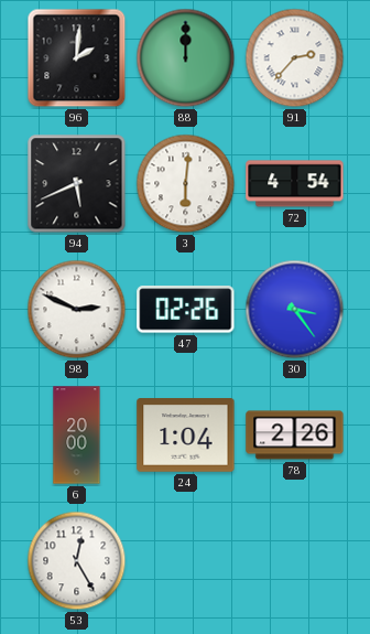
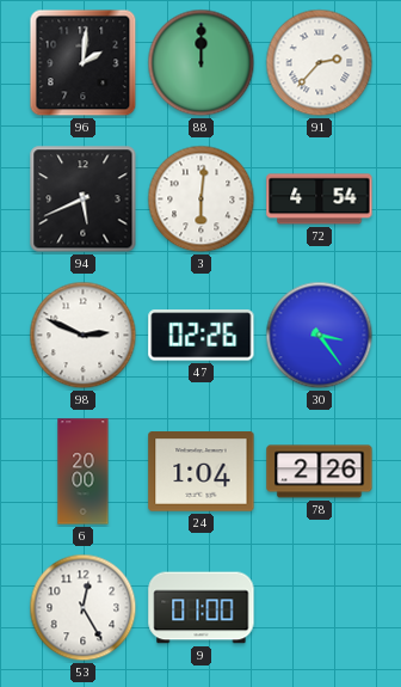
9: none -> 01:00 (202, 608)
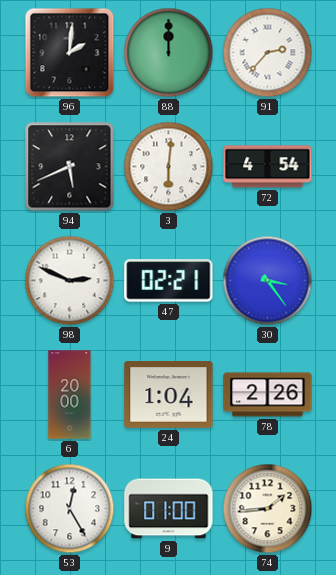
47: 02:26 -> 02:21 (169, 281)
74: none -> 1:44 (268, 509)
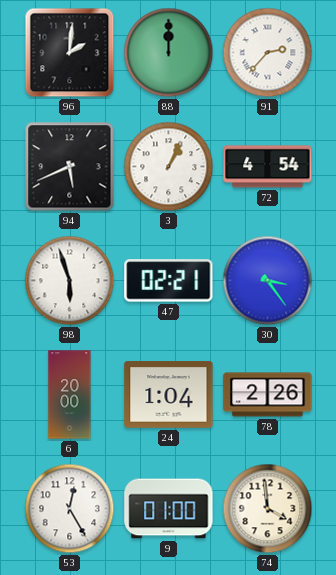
3: 6:01 -> 1:04 (169, 167)
98: 2:49 -> 5:57 (70, 281)
74: 1:44 -> 3:59 (268, 509)
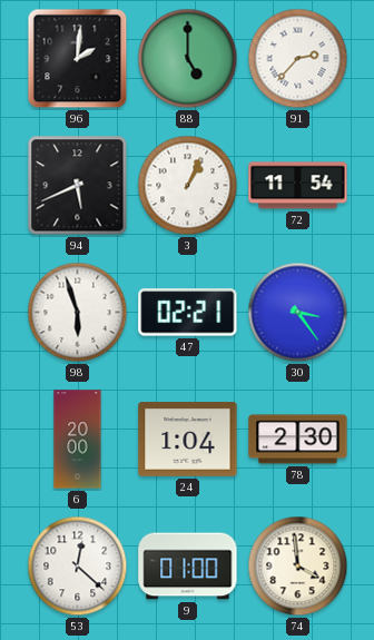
88: 12:00 -> 5:00 (188, 59)
72: 4:54 -> 11:54 (298, 186)
78: 2:26 -> 2:30 (298, 440)
53: 12:25 -> 12:22 (78, 567)
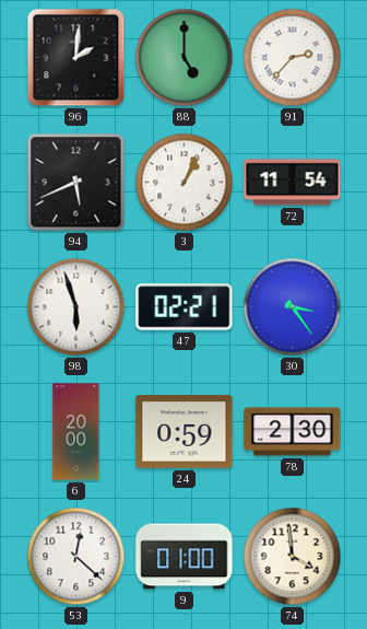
24: 1:04 -> 0:59 (185, 432)
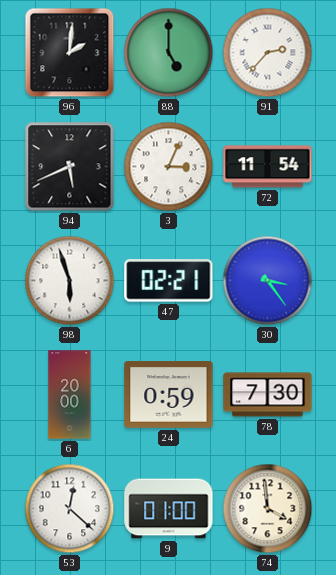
3: 1:04 -> 3:04 (169, 167)
78: 2:30 -> 7:30 (268, 395)
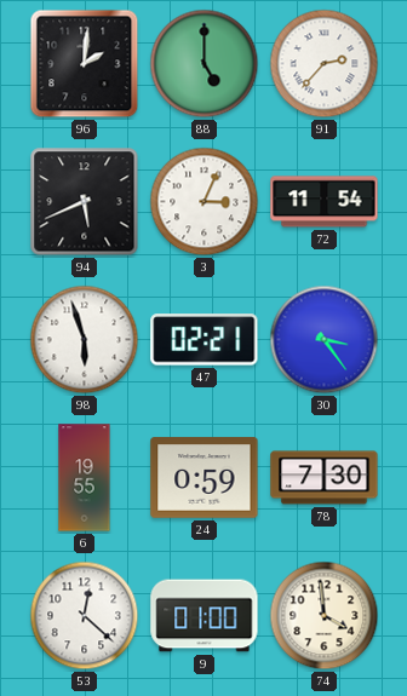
6: 20:00 -> 19:55 (85, 478)
